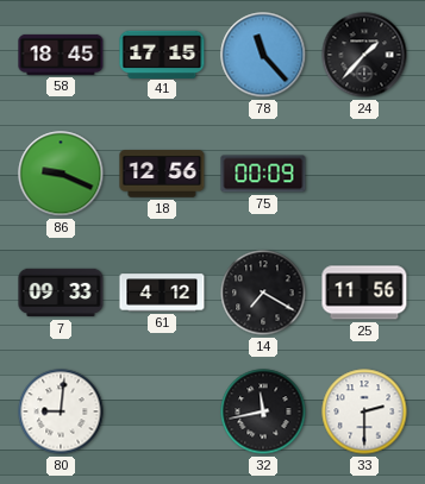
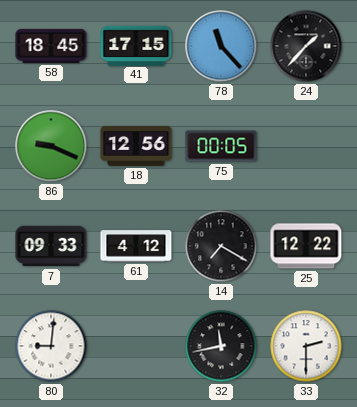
75: 00:09 -> 00:05 (221, 146)
25: 11:56 -> 12:22 (306, 246)
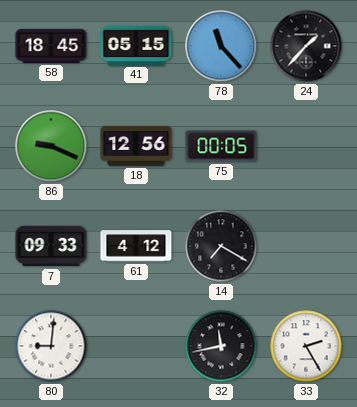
41: 17:15 -> 05:15 (136, 45)
25: 12:22 -> none (306, 246)
33: 2:30 -> 2:25 (306, 346)
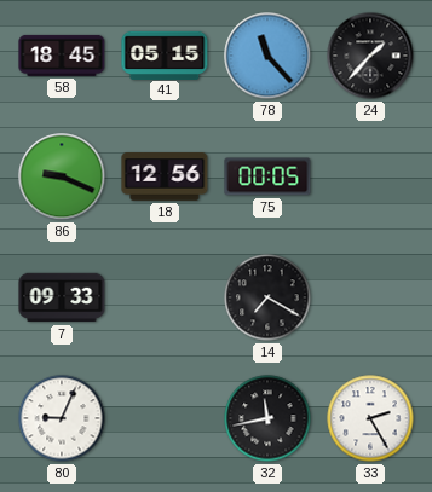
61: 4:12 -> none (136, 246)
80: 9:01 -> 9:04 (62, 418)
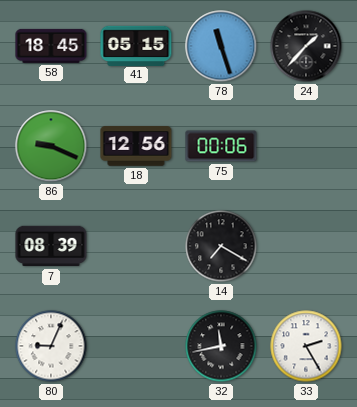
78: 11:23 -> 11:27 (221, 46)
75: 00:05 -> 00:06 (221, 146)
7: 09:33 -> 08:39 (51, 246)
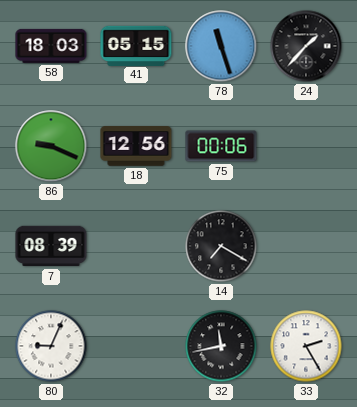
58: 18:45 -> 18:03 (51, 46)
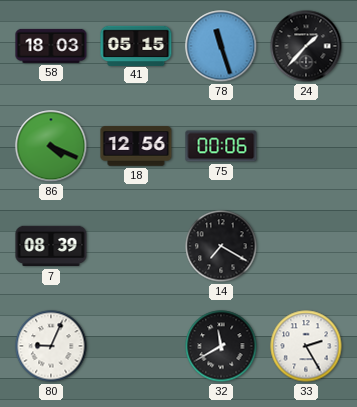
86: 9:19 -> 4:19 (51, 146)
32: 11:43 -> 11:40 (221, 346)
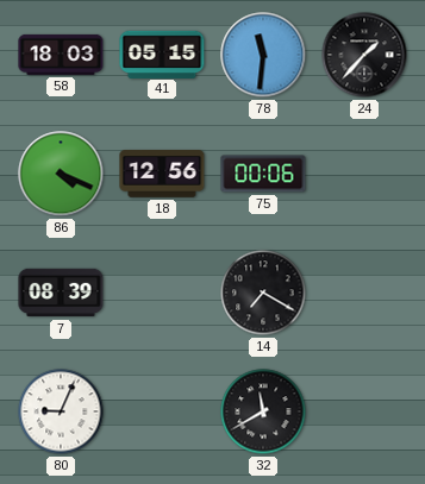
78: 11:27 -> 11:31 (263, 55)
33: 2:25 -> none (306, 346)
